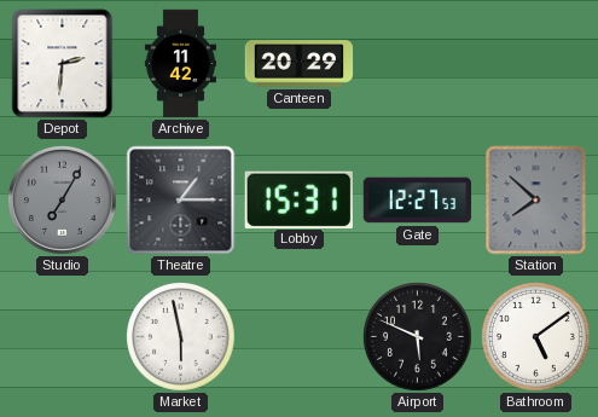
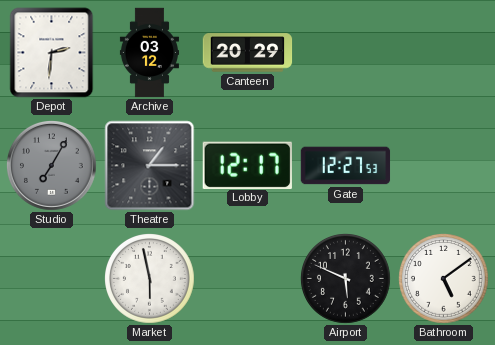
Archive: 11:42 -> 03:12 (149, 53)
Lobby: 15:31 -> 12:17 (247, 165)
Station: 7:52 -> none (536, 201)
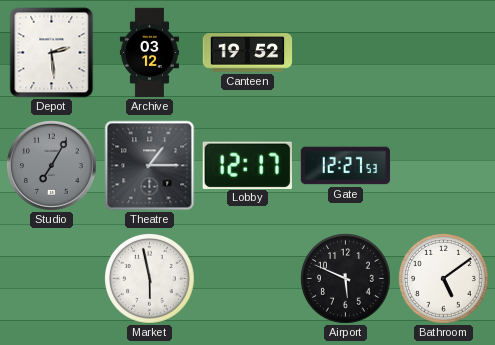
Depot: 2:31 -> 2:29 (52, 53)
Canteen: 20:29 -> 19:52 (248, 53)
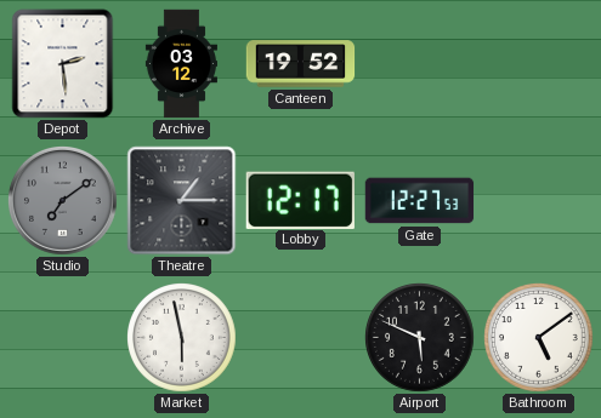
Studio: 7:05 -> 7:09 (63, 201)
